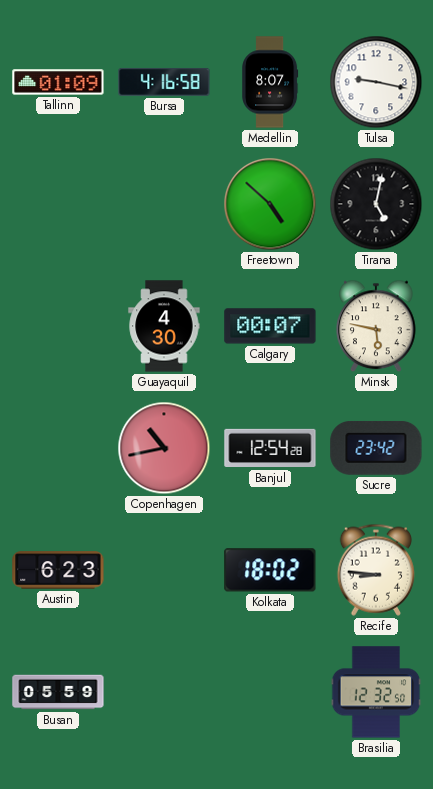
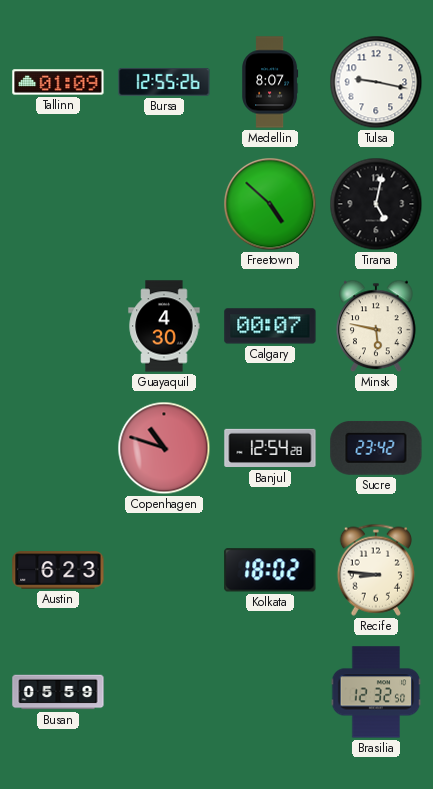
Bursa: 4:16 -> 12:55 (164, 82)
Copenhagen: 10:43 -> 10:48 (164, 448)
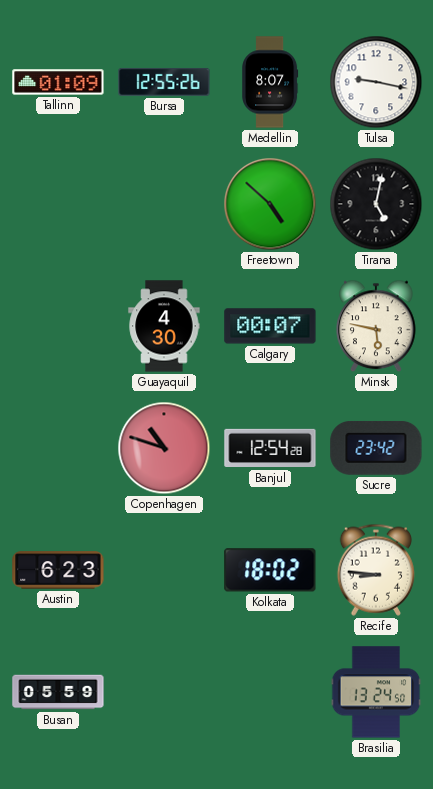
Brasilia: 12:32 -> 13:24 (376, 692)
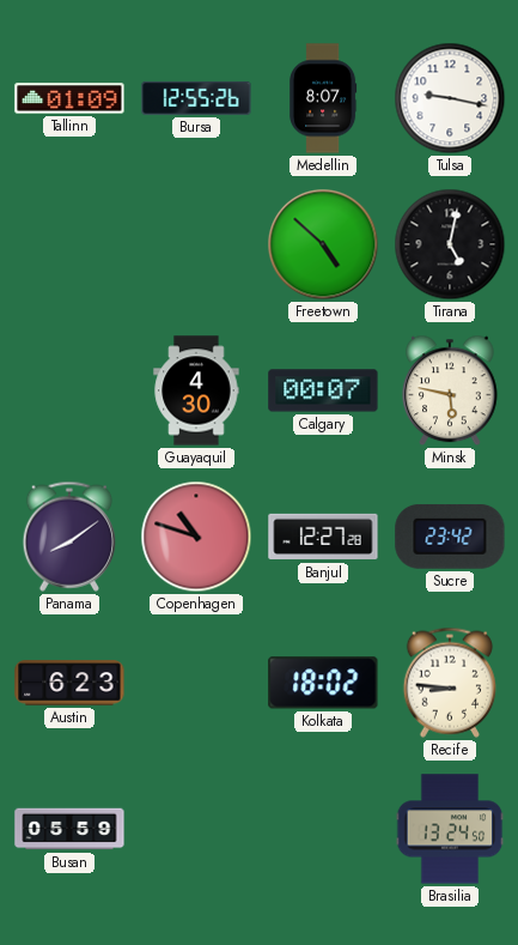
Panama: none -> 8:09 (68, 537)
Banjul: 12:54 -> 12:27 (323, 537)
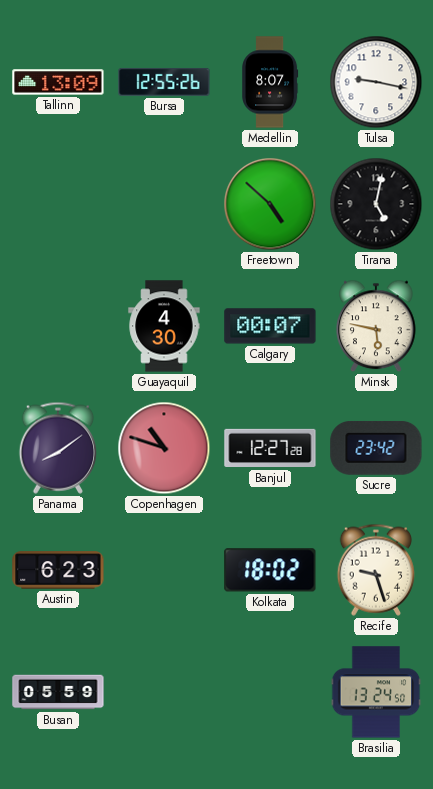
Tallinn: 01:09 -> 13:09 (58, 82)
Recife: 8:46 -> 9:27 (375, 570)
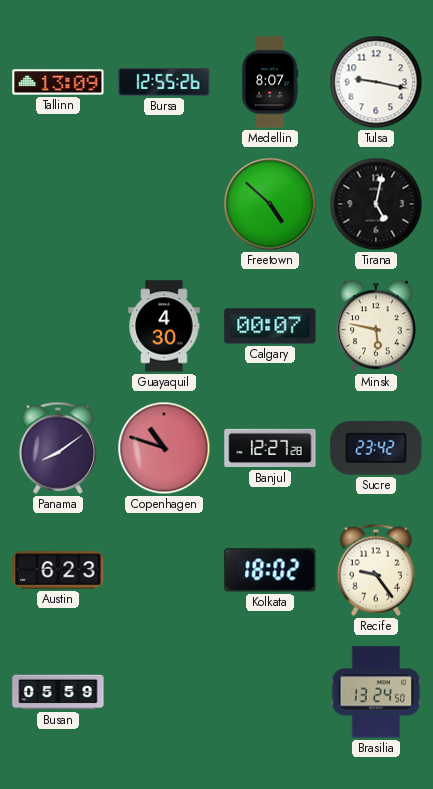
Recife: 9:27 -> 9:24 (375, 570)
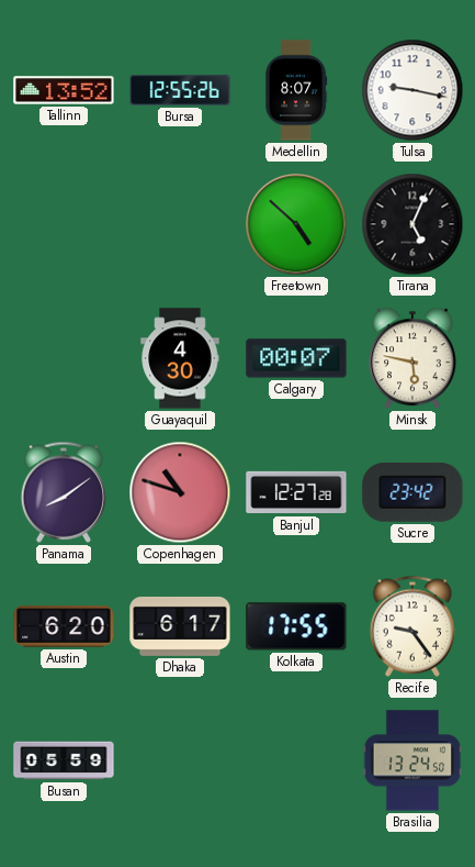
Tallinn: 13:09 -> 13:52 (64, 90)
Tirana: 5:02 -> 5:04 (412, 224)
Austin: 6:23 -> 6:20 (64, 626)
Dhaka: none -> 6:17 (180, 626)
Kolkata: 18:02 -> 17:55 (296, 626)
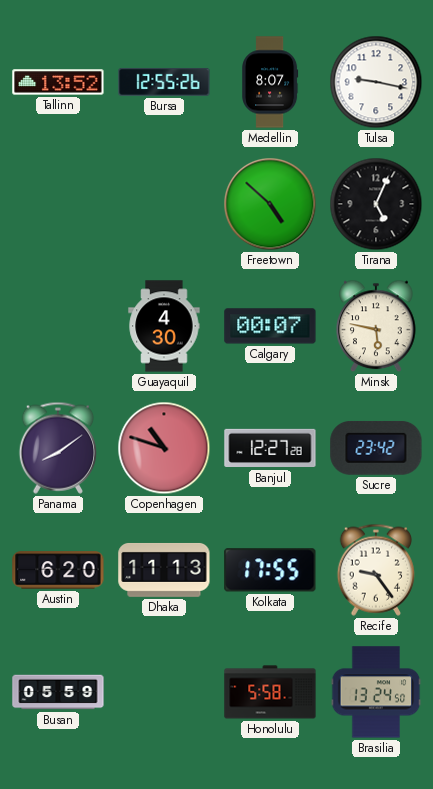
Dhaka: 6:17 -> 11:13 (164, 570)
Honolulu: none -> 5:58 (270, 692)
